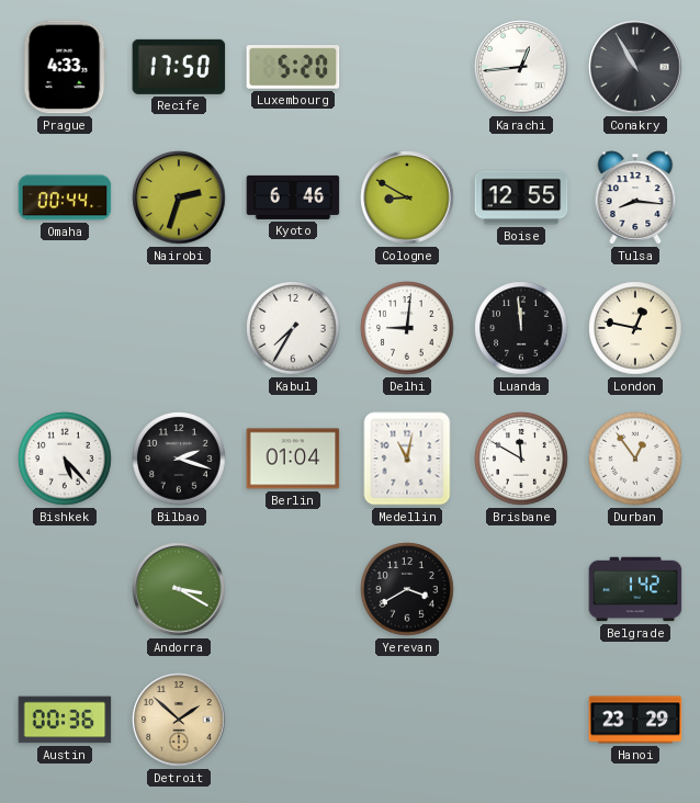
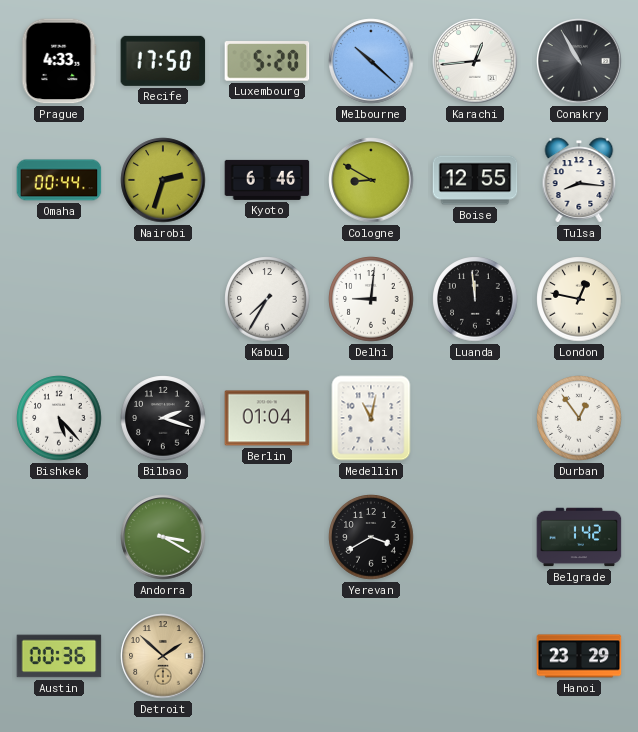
Melbourne: none -> 10:22 (371, 61)
Brisbane: 11:50 -> none (521, 459)
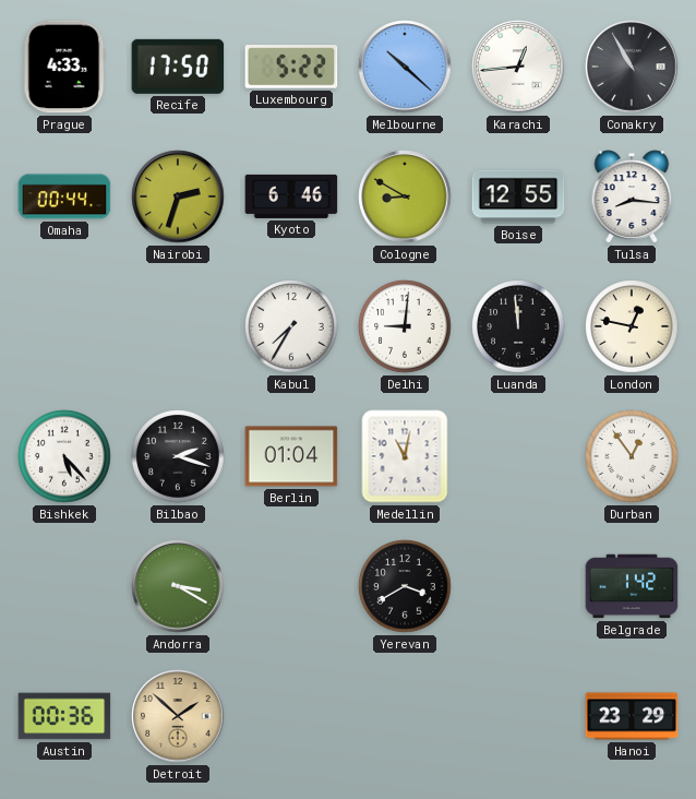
Luxembourg: 5:20 -> 5:22 (291, 67)
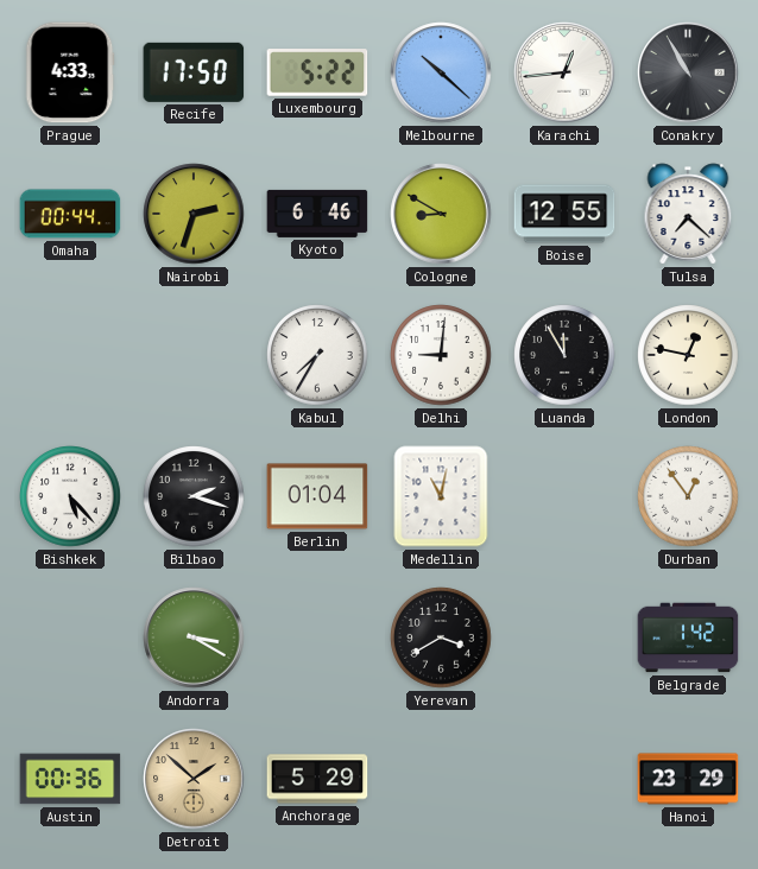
Tulsa: 8:16 -> 7:22 (688, 214)
Luanda: 11:59 -> 11:55 (564, 355)
Anchorage: none -> 5:29 (317, 779)
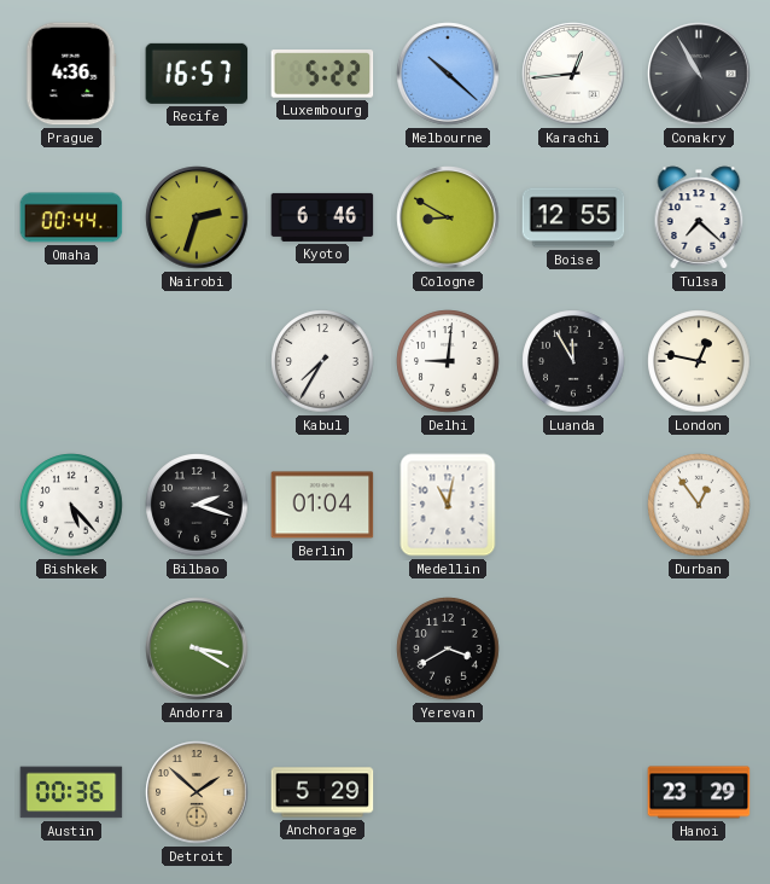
Prague: 4:33 -> 4:36 (71, 74)
Recife: 17:50 -> 16:57 (197, 74)
Belgrade: 1:42 -> none (688, 638)
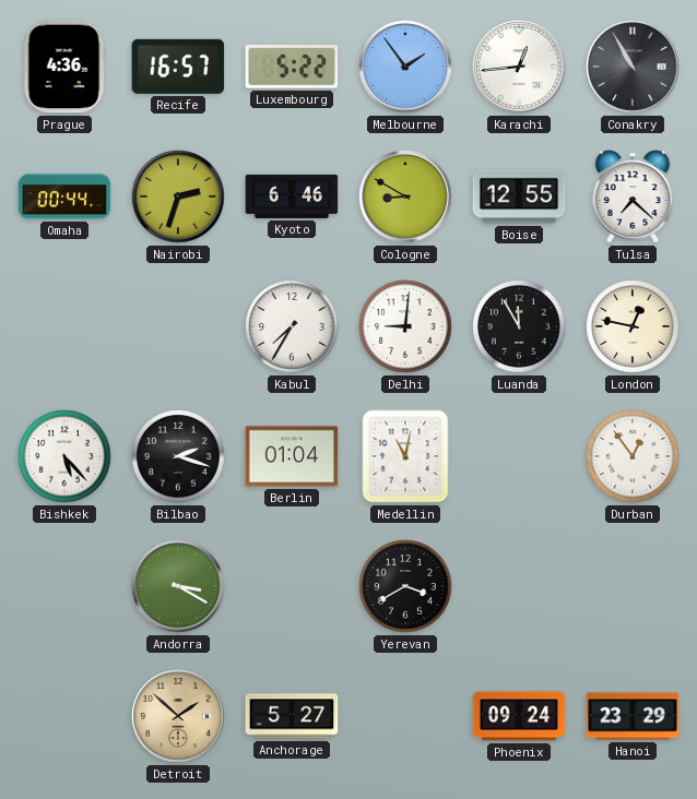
Melbourne: 10:22 -> 1:54 (405, 67)
Austin: 00:36 -> none (71, 792)
Anchorage: 5:29 -> 5:27 (292, 716)
Phoenix: none -> 09:24 (519, 716)
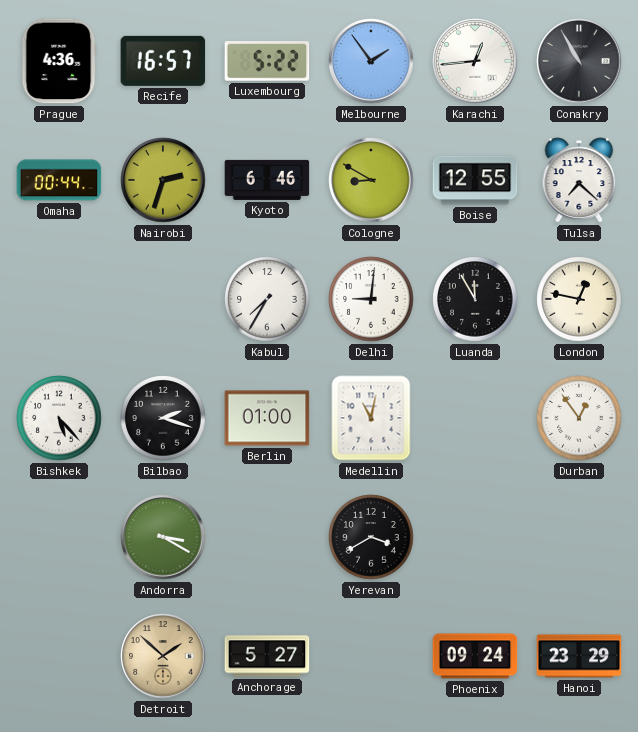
Berlin: 01:04 -> 01:00 (267, 418)
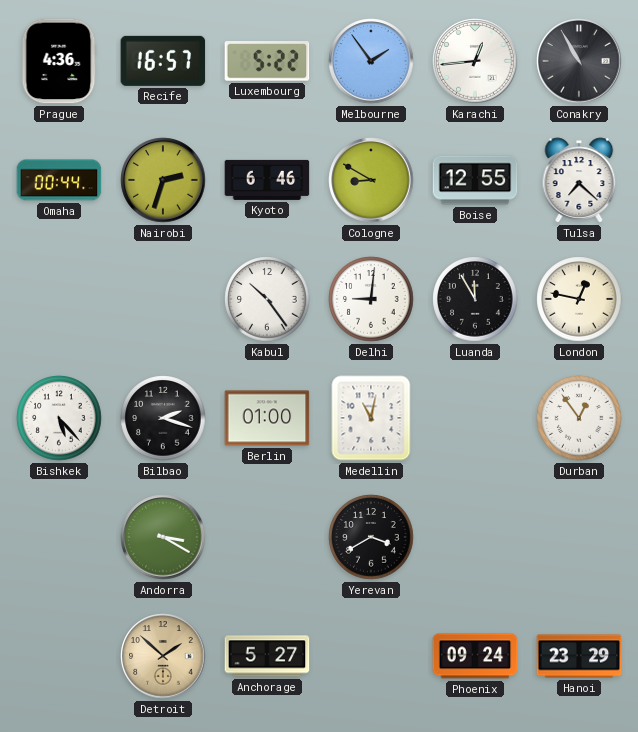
Kabul: 7:35 -> 10:24 (267, 299)
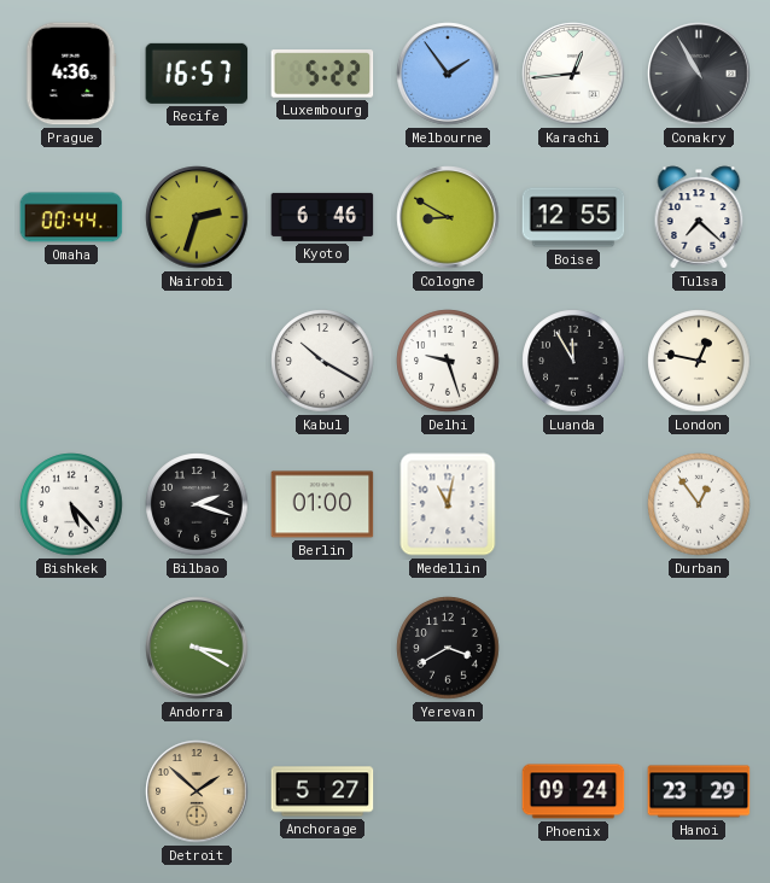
Kabul: 10:24 -> 10:20 (322, 361)
Delhi: 9:01 -> 9:27 (448, 361)
